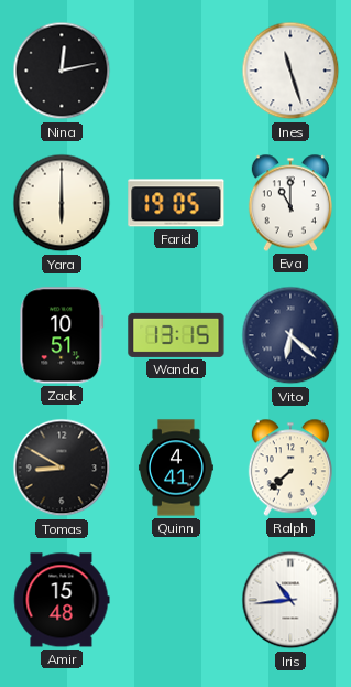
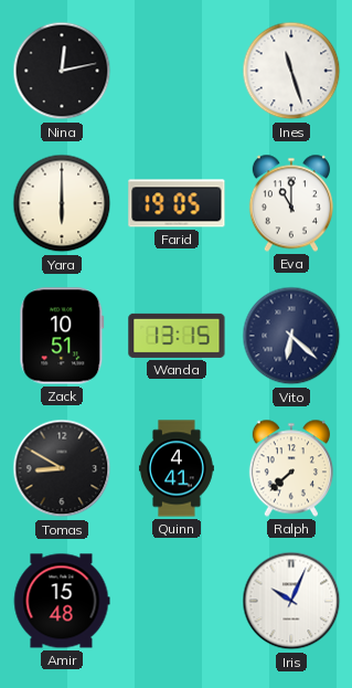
Iris: 10:44 -> 10:04 (291, 601)
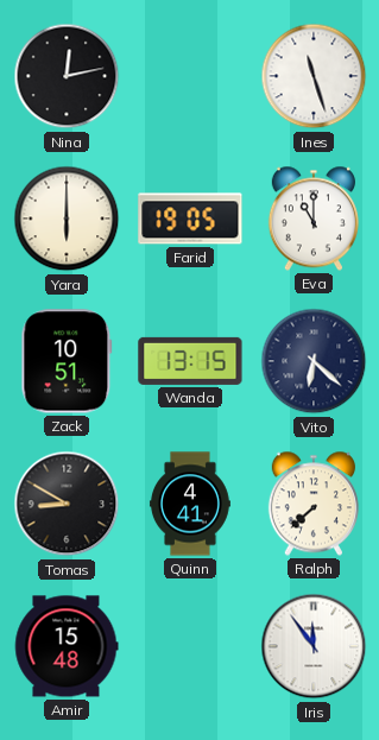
Iris: 10:04 -> 11:54 (314, 646)
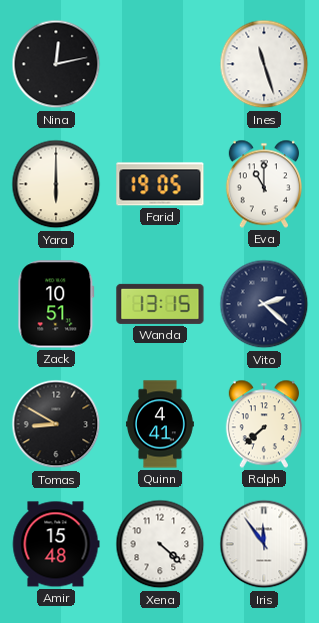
Vito: 6:22 -> 2:22 (264, 304)
Xena: none -> 4:22 (160, 544)
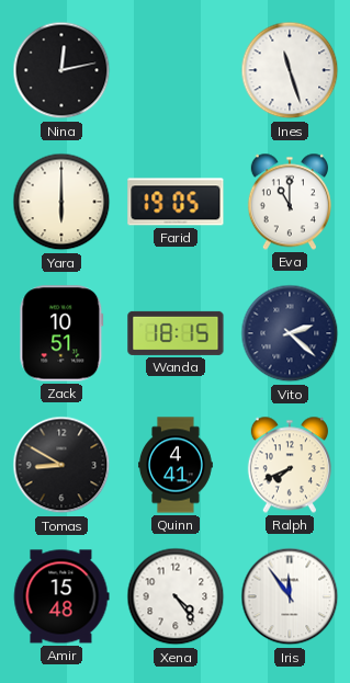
Wanda: 13:15 -> 18:15 (176, 333)
Ralph: 7:38 -> 7:41 (290, 465)
Xena: 4:22 -> 4:24 (176, 596)
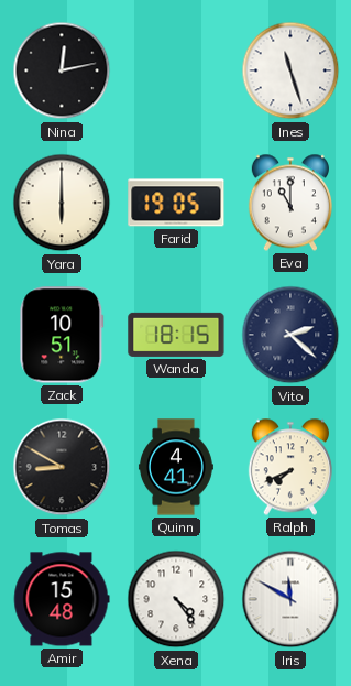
Iris: 11:54 -> 11:50 (290, 599)
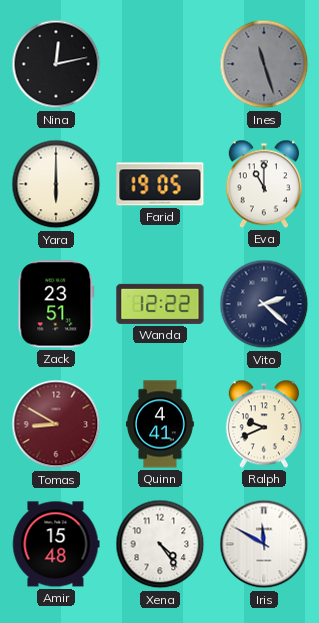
Ines dial: white -> grey (264, 64)
Zack: 10:51 -> 23:51 (56, 304)
Wanda: 18:15 -> 12:22 (160, 304)
Tomas dial: black -> burgundy (56, 424)
Ralph: 7:41 -> 9:41 (264, 424)
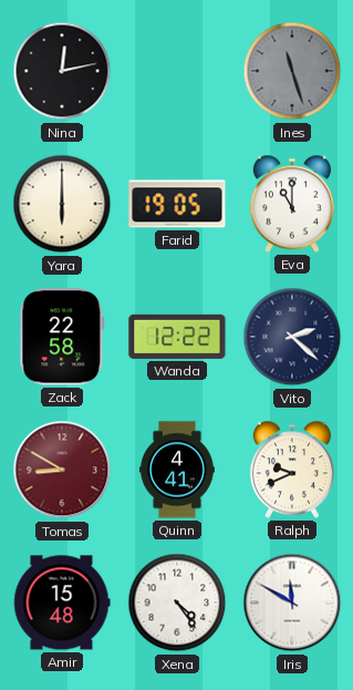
Zack: 23:51 -> 22:58 (62, 337)
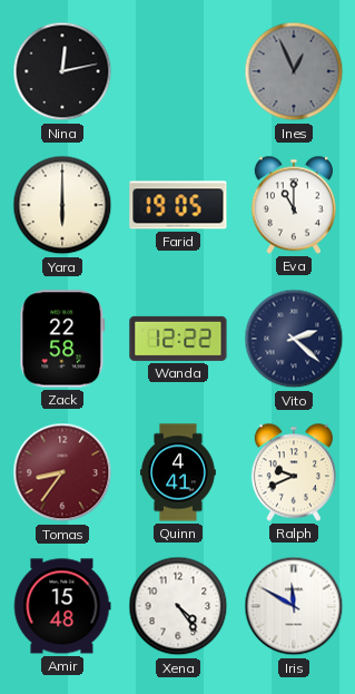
Ines: 11:27 -> 12:56 (294, 71)
Tomas: 8:50 -> 8:36 (62, 472)
